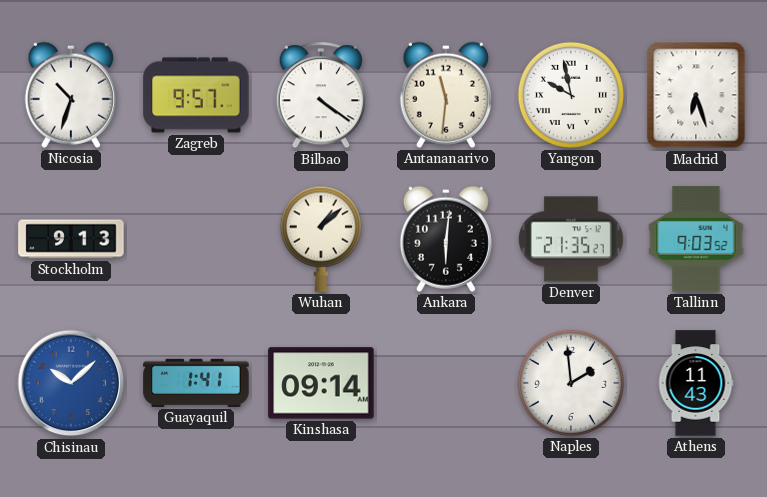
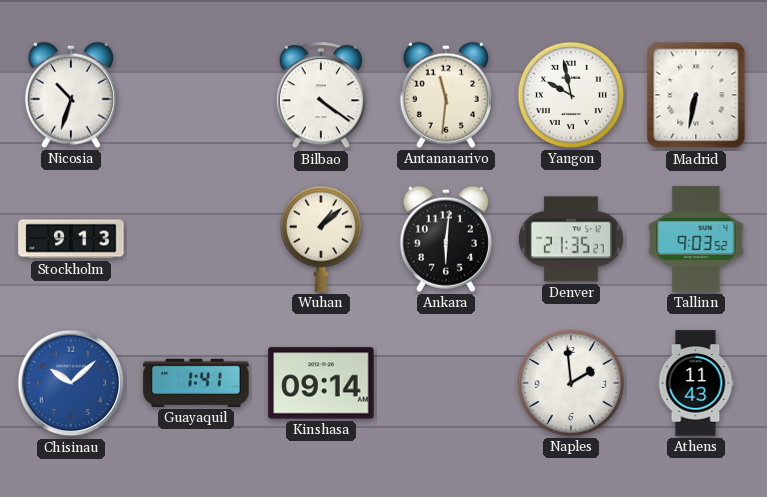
Zagreb: 9:57 -> none (196, 95)
Madrid: 6:27 -> 6:32 (696, 95)
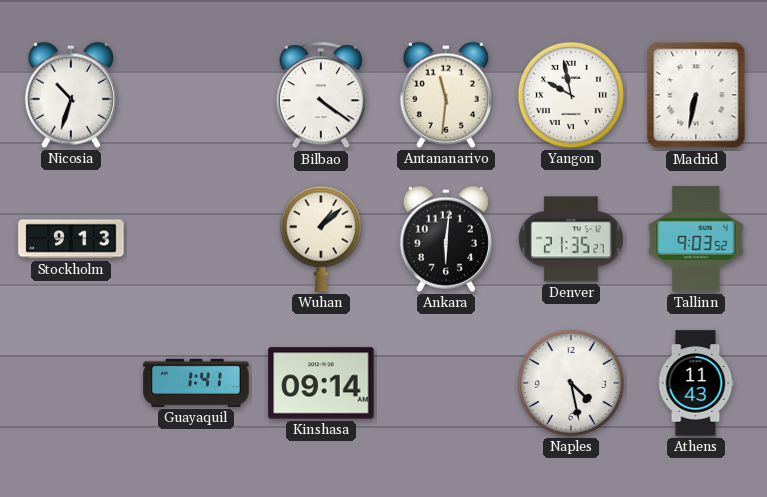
Chisinau: 10:08 -> none (71, 383)
Naples: 1:59 -> 4:28 (571, 383)
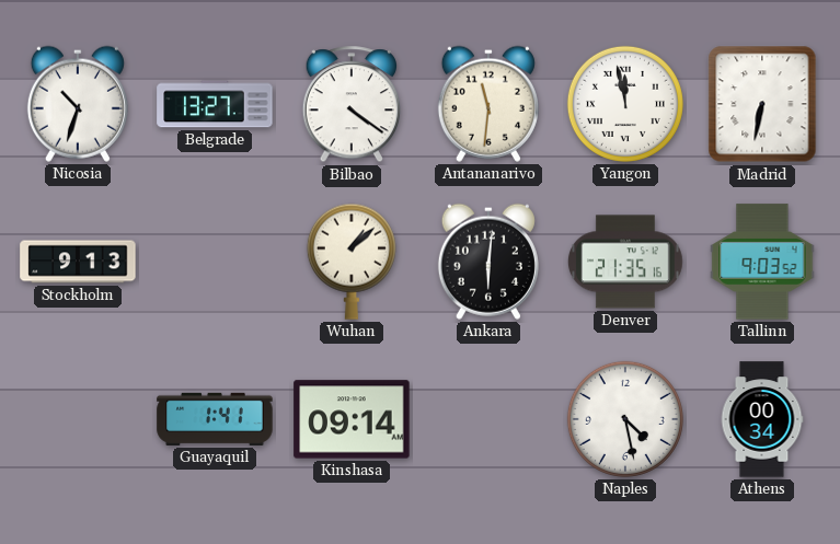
Belgrade: none -> 13:27 (215, 104)
Yangon: 9:58 -> 11:58 (625, 104)
Denver: 21:35:27 -> 21:35:16 (625, 262)
Athens: 11:43 -> 00:34 (762, 419)
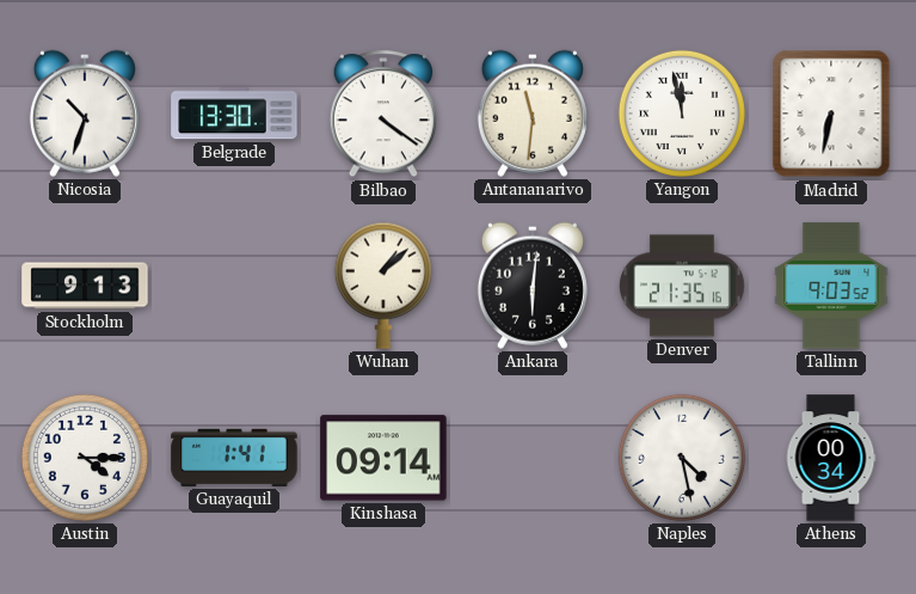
Belgrade: 13:27 -> 13:30 (234, 114)
Austin: none -> 4:15 (85, 458)
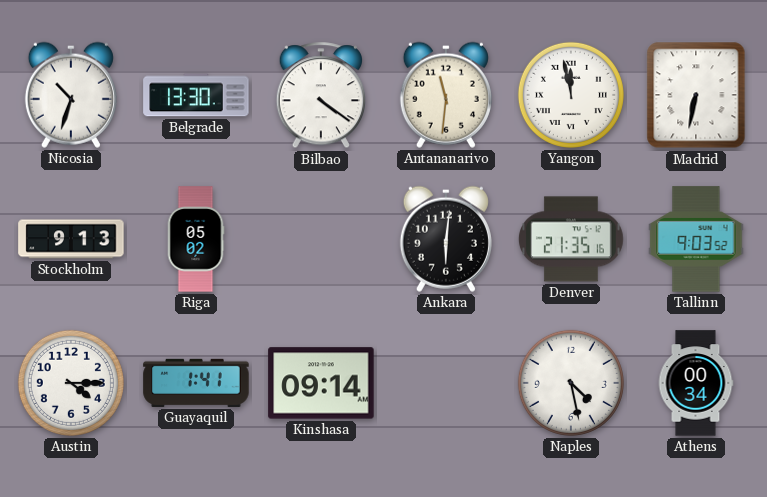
Riga: none -> 05:02 (196, 239)
Wuhan: 1:08 -> none (383, 286)
